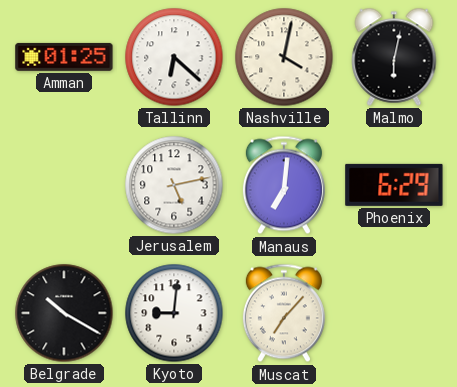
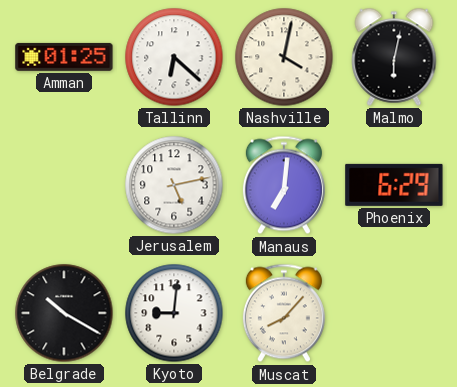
Muscat: 7:07 -> 8:07 (284, 313)
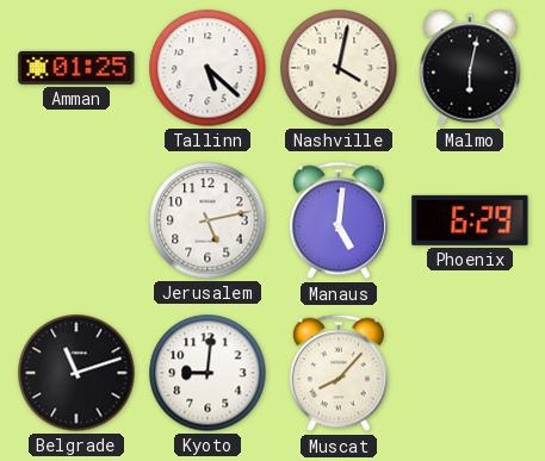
Tallinn: 6:22 -> 5:22 (208, 68)
Manaus: 7:01 -> 5:01 (339, 220)
Belgrade: 10:20 -> 11:12 (76, 373)
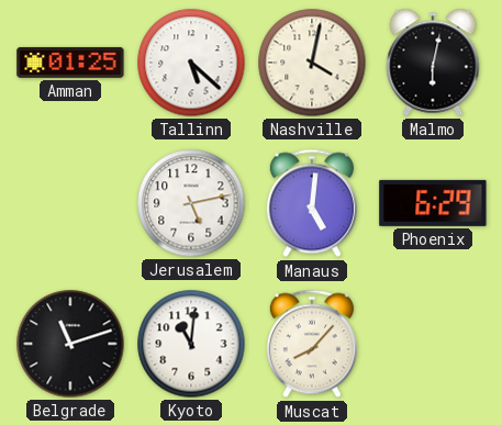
Kyoto: 9:01 -> 11:01 (191, 344)
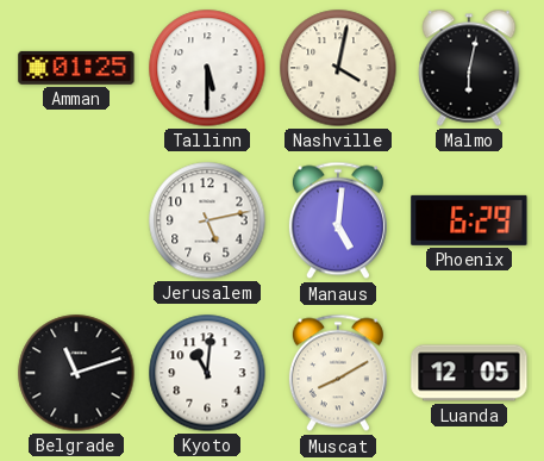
Tallinn: 5:22 -> 5:30 (207, 68)
Muscat: 8:07 -> 8:10 (338, 373)
Luanda: none -> 12:05 (469, 373)
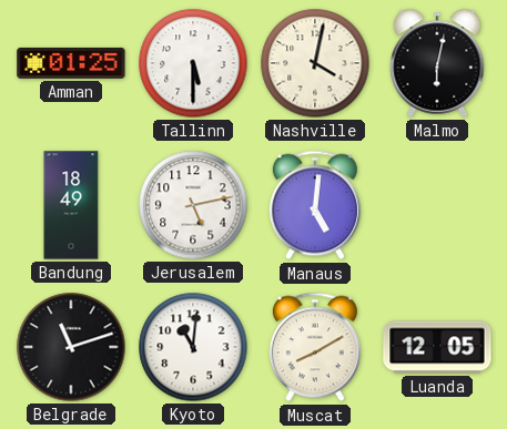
Bandung: none -> 18:49 (71, 205)
Phoenix: 6:29 -> none (469, 220)
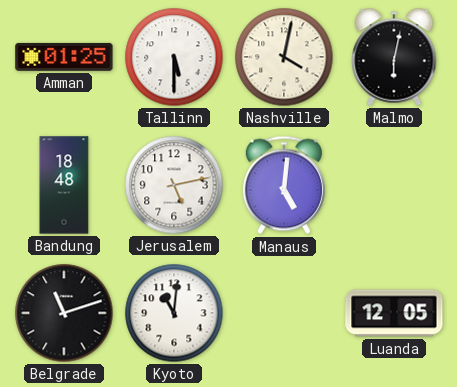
Bandung: 18:49 -> 18:48 (64, 185)
Muscat: 8:10 -> none (315, 347)
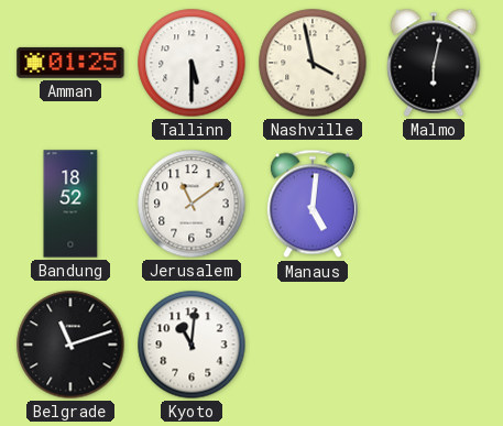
Nashville: 4:02 -> 3:58 (313, 63)
Bandung: 18:48 -> 18:52 (70, 204)
Jerusalem: 5:13 -> 11:09 (192, 204)
Luanda: 12:05 -> none (394, 313)
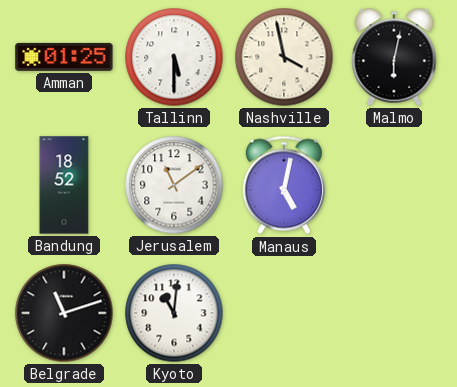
Manaus: 5:01 -> 5:02 (284, 185)
